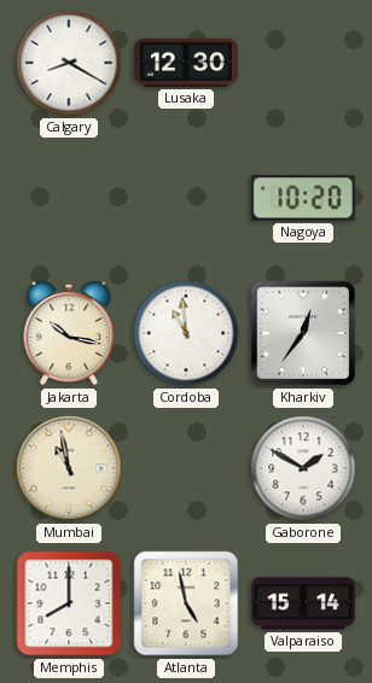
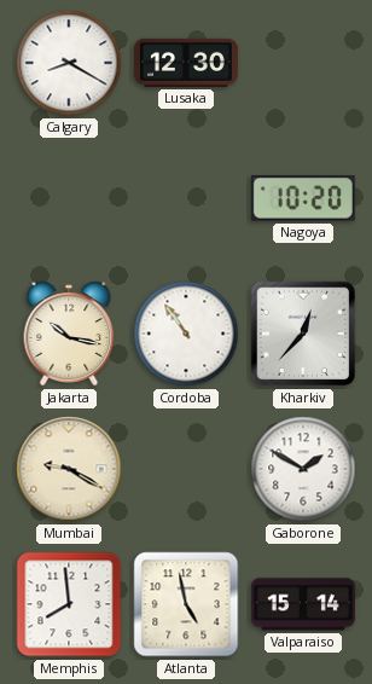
Cordoba: 10:59 -> 10:54 (186, 334)
Kharkiv: 12:36 -> 12:37 (303, 334)
Mumbai: 10:58 -> 9:20 (69, 469)
Memphis: 8:00 -> 7:59 (69, 604)
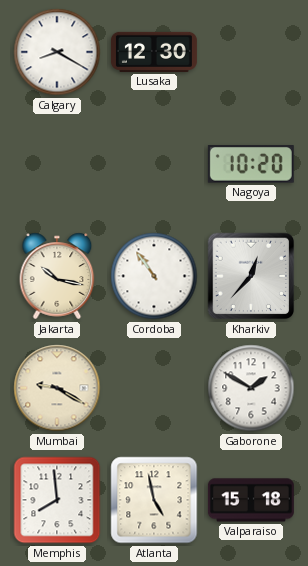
Valparaiso: 15:14 -> 15:18 (251, 500)
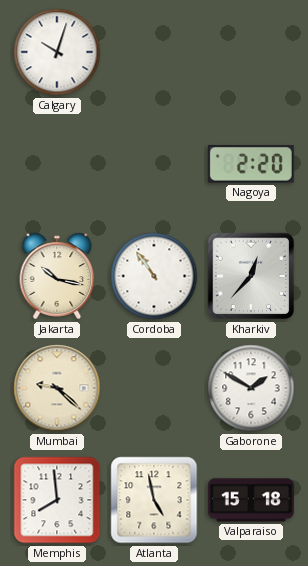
Calgary: 8:20 -> 10:03 (57, 52)
Lusaka: 12:30 -> none (154, 52)
Nagoya: 10:20 -> 2:20 (251, 164)
Mumbai: 9:20 -> 9:22 (57, 388)
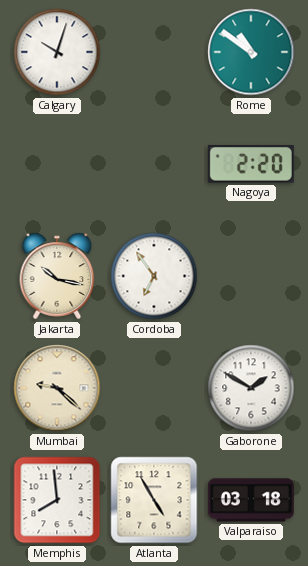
Rome: none -> 10:51 (251, 52)
Cordoba: 10:54 -> 6:54 (154, 276)
Kharkiv: 12:37 -> none (251, 276)
Atlanta: 4:58 -> 4:55 (154, 500)
Valparaiso: 15:18 -> 03:18 (251, 500)
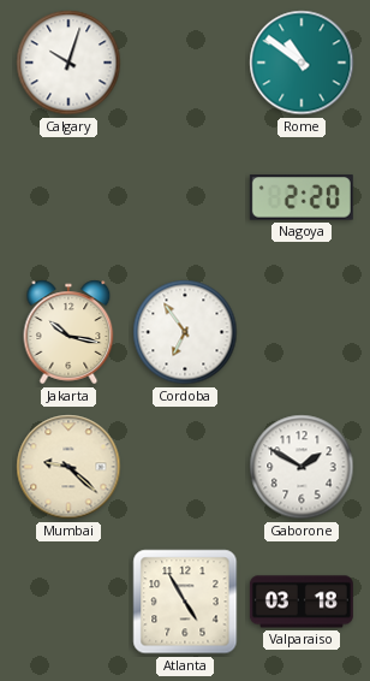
Memphis: 7:59 -> none (57, 500)
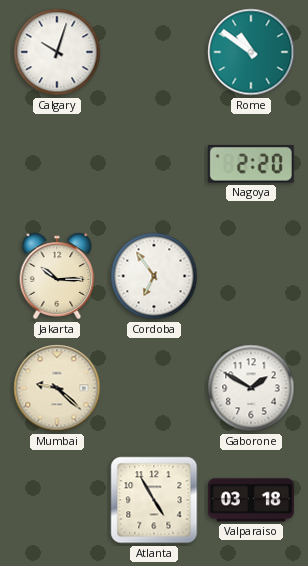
Jakarta: 10:17 -> 10:15 (57, 276)
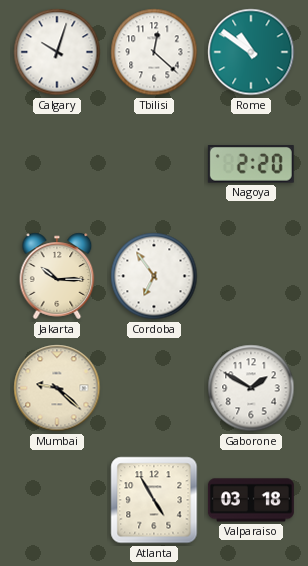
Tbilisi: none -> 12:22 (154, 52)
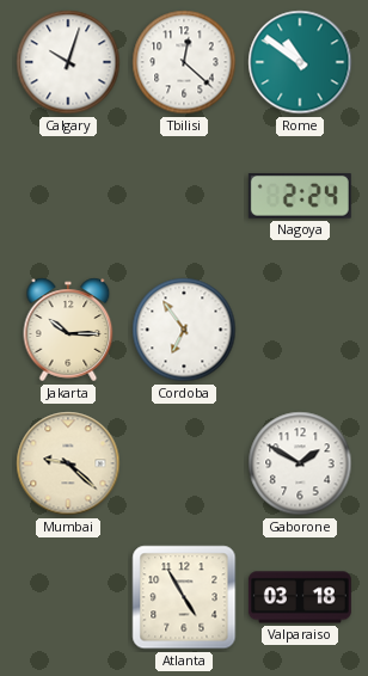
Nagoya: 2:20 -> 2:24 (300, 196)
